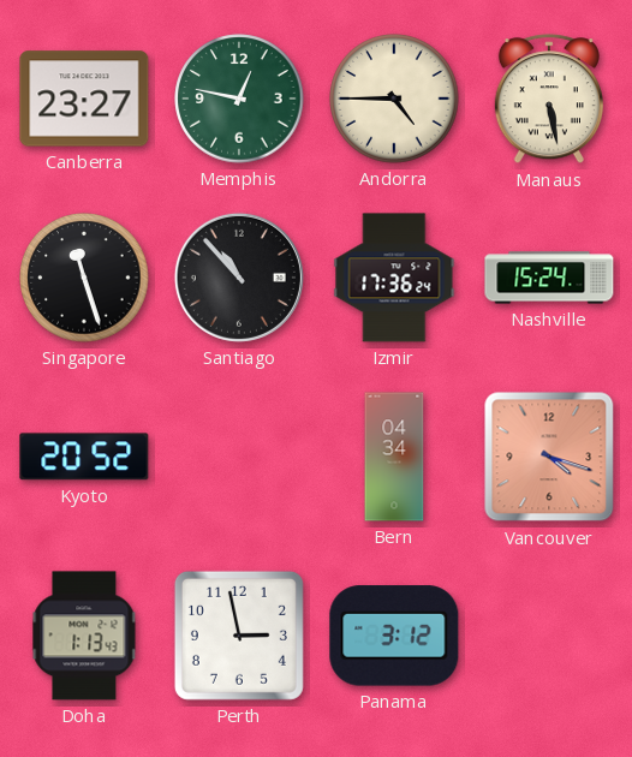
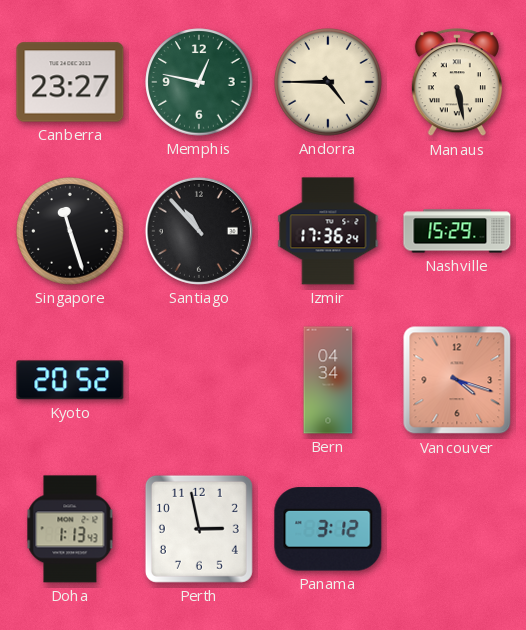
Nashville: 15:24 -> 15:29 (457, 231)
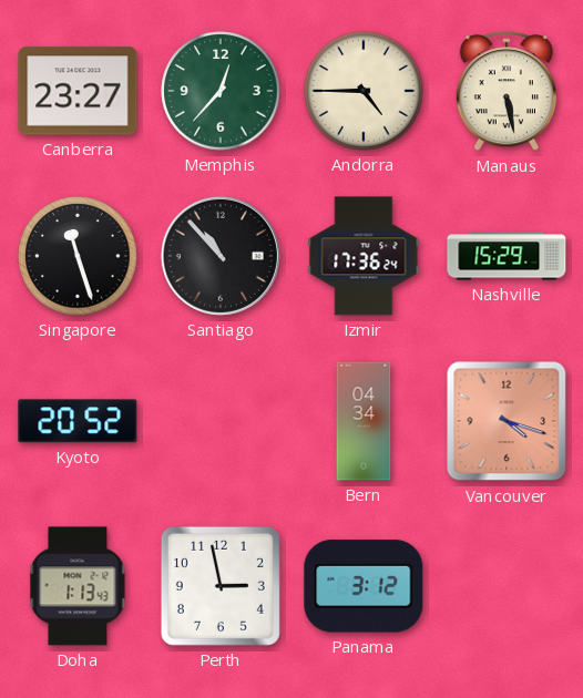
Memphis: 12:47 -> 12:37 (221, 91)
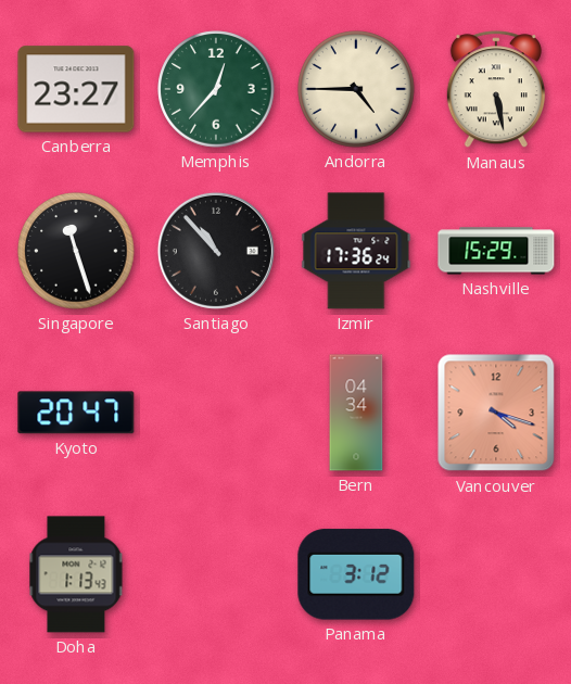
Kyoto: 20:52 -> 20:47 (76, 413)
Perth: 2:58 -> none (221, 586)
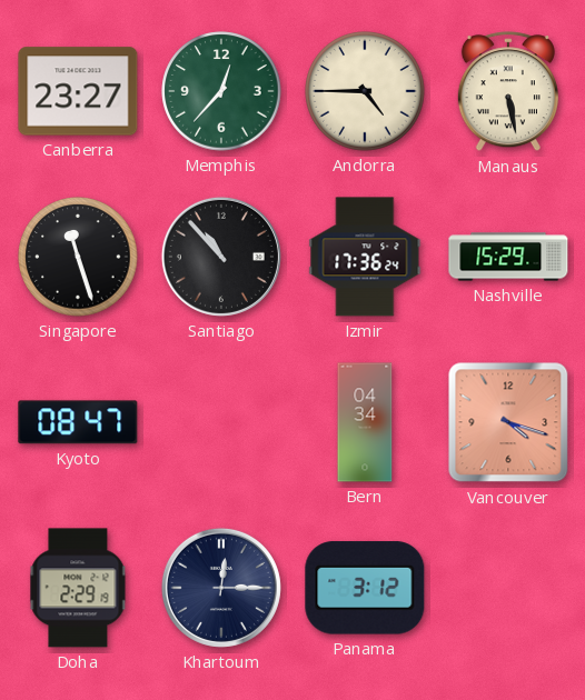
Kyoto: 20:47 -> 08:47 (78, 422)
Doha: 1:13 -> 2:29 (78, 588)
Khartoum: none -> 12:15 (221, 588)
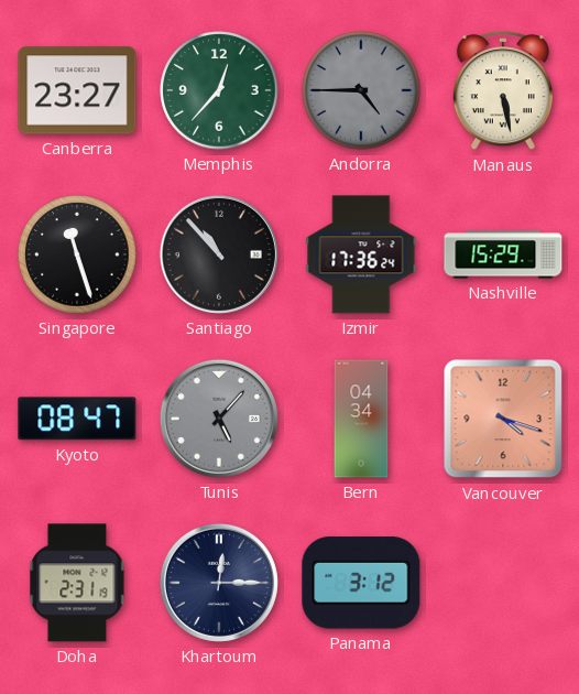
Andorra dial: cream -> grey (361, 90)
Tunis: none -> 5:07 (219, 419)
Doha: 2:29 -> 2:31 (77, 583)
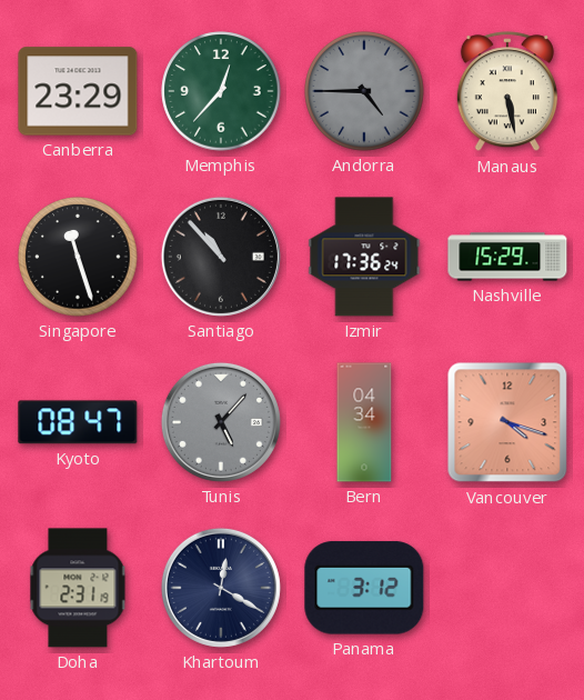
Canberra: 23:27 -> 23:29 (78, 91)
Khartoum: 12:15 -> 12:20 (221, 588)
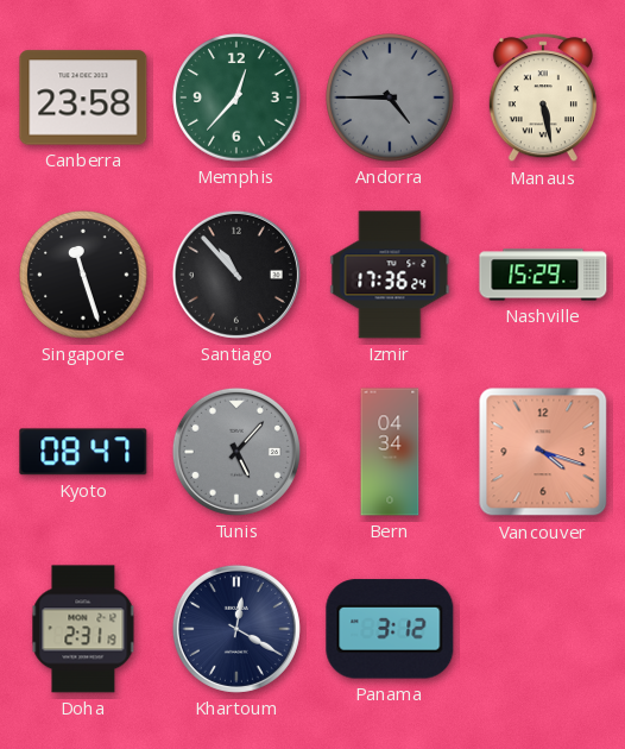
Canberra: 23:29 -> 23:58 (83, 97)
